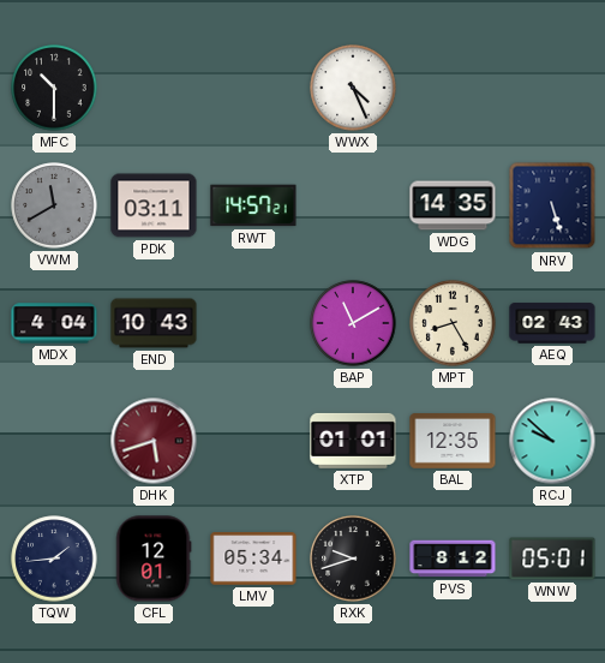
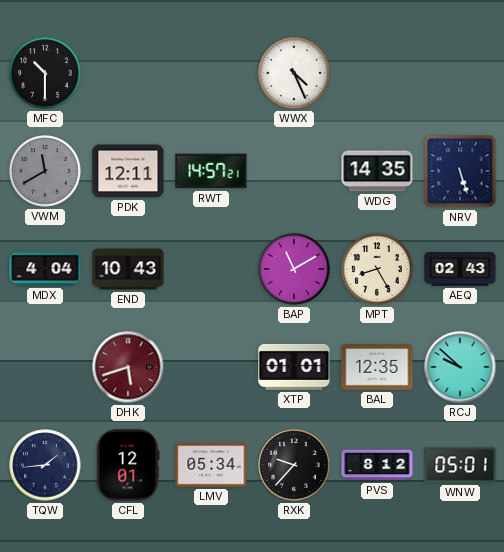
PDK: 03:11 -> 12:11 (128, 171)
RXK: 9:42 -> 9:37 (294, 465)
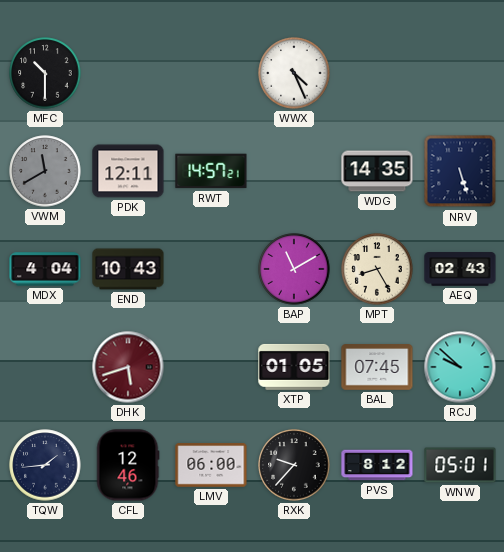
XTP: 01:01 -> 01:05 (294, 367)
BAL: 12:35 -> 07:45 (377, 367)
CFL: 12:01 -> 12:46 (128, 465)
LMV: 05:34 -> 06:00 (211, 465)
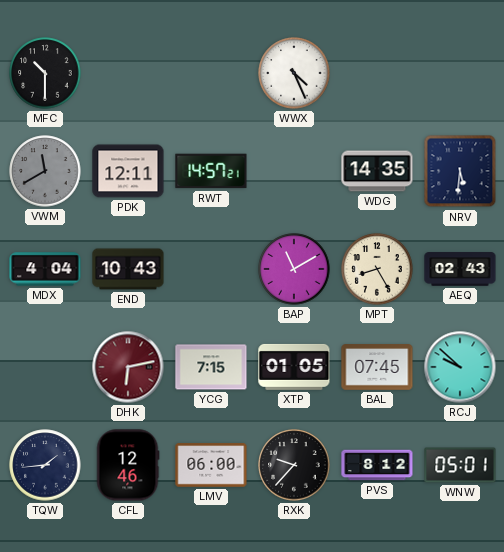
NRV: 5:27 -> 5:31 (460, 171)
DHK: 5:42 -> 6:13 (128, 367)
YCG: none -> 7:15 (211, 367)
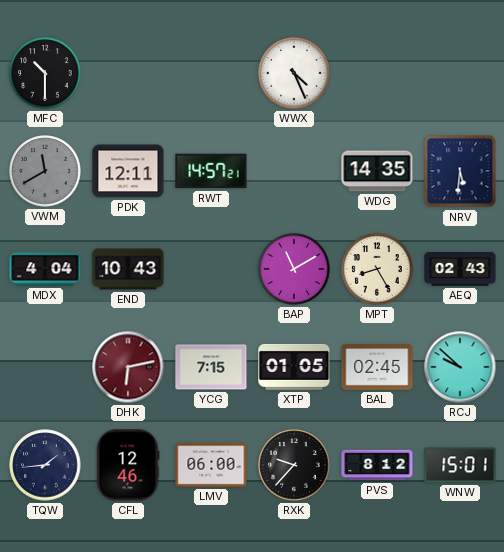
BAL: 07:45 -> 02:45 (377, 367)
WNW: 05:01 -> 15:01 (460, 465)
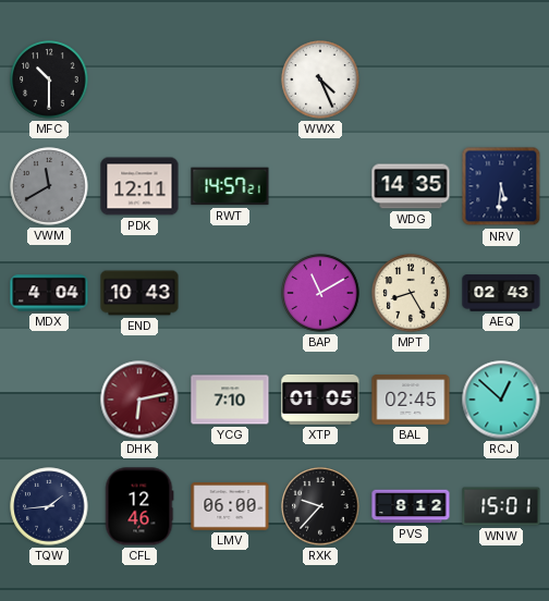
YCG: 7:15 -> 7:10 (230, 400)
RCJ: 9:52 -> 12:52 (501, 400)
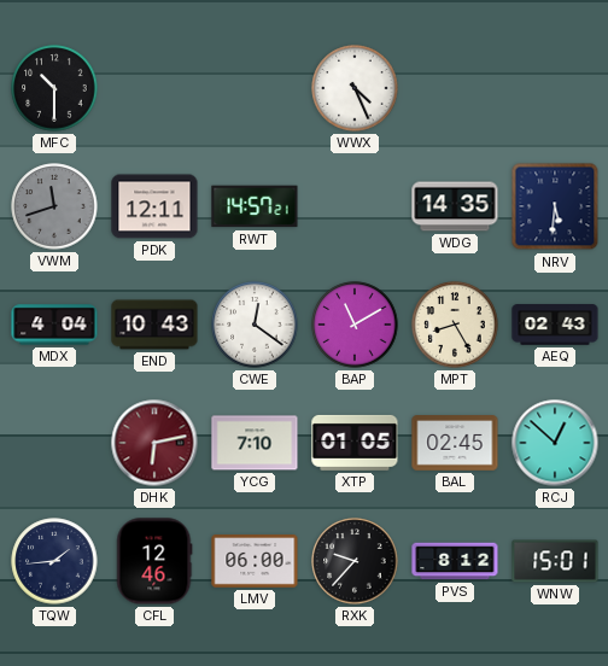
VWM: 11:40 -> 11:42 (54, 206)
CWE: none -> 12:21 (255, 325)
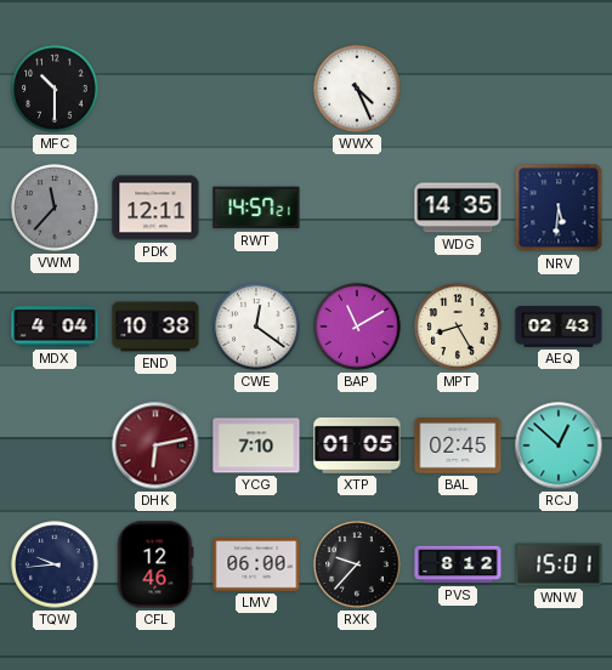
VWM: 11:42 -> 11:37 (55, 208)
END: 10:43 -> 10:38 (155, 327)
TQW: 1:44 -> 9:44 (55, 564)
